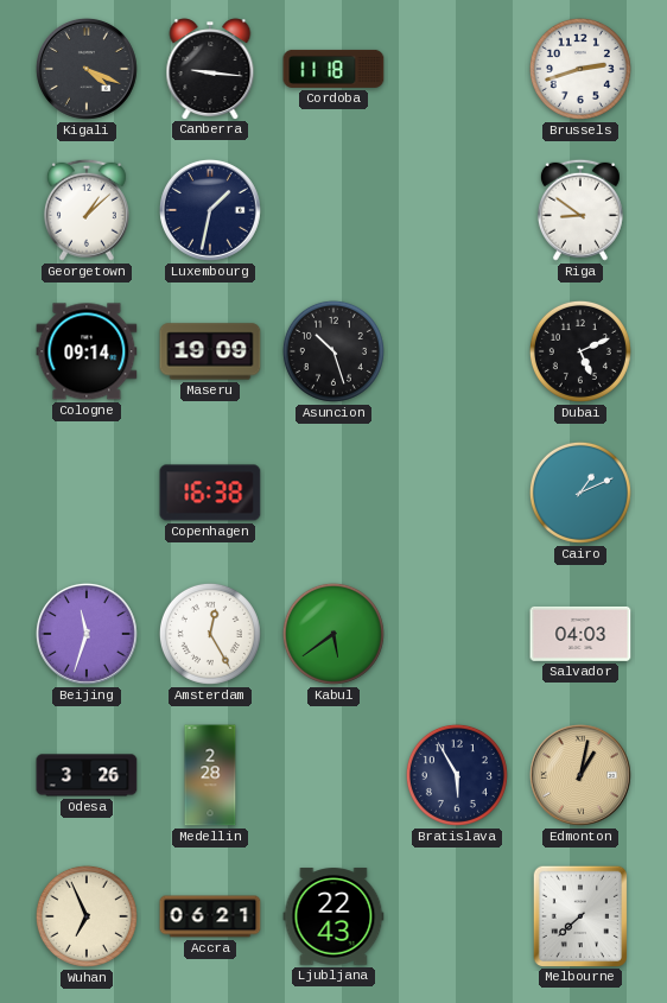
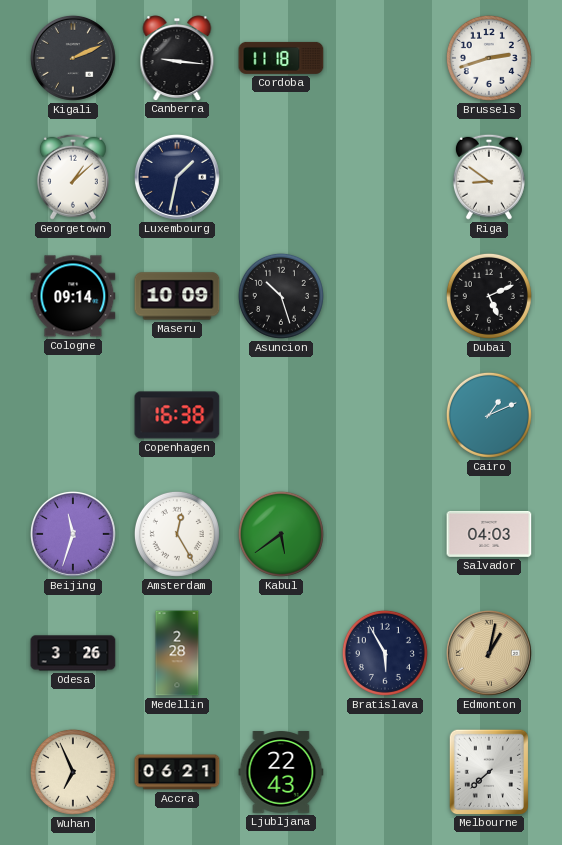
Kigali: 4:19 -> 2:11 (73, 58)
Maseru: 19:09 -> 10:09 (177, 296)
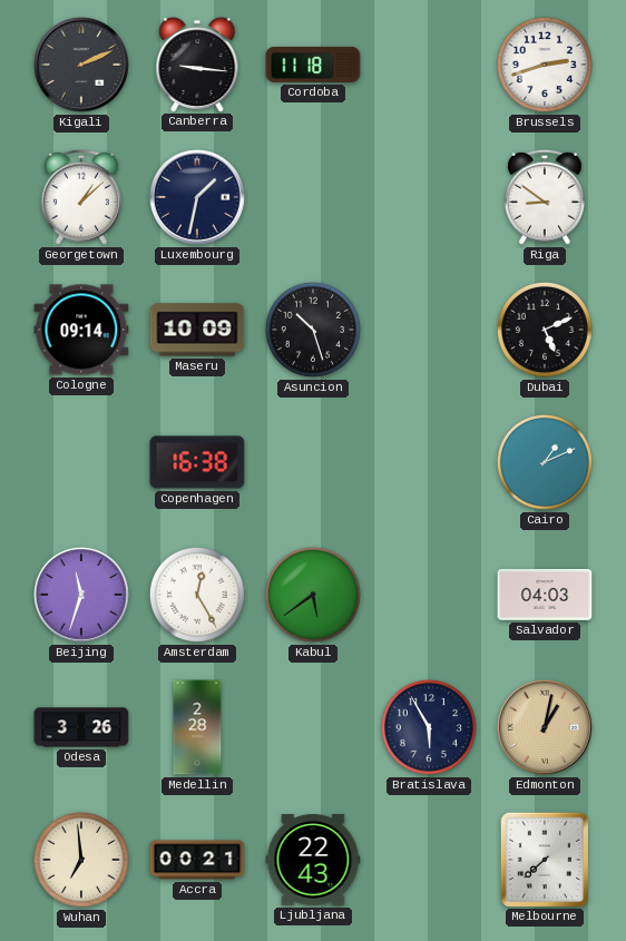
Wuhan: 6:56 -> 6:59 (81, 860)
Accra: 06:21 -> 00:21 (197, 860)
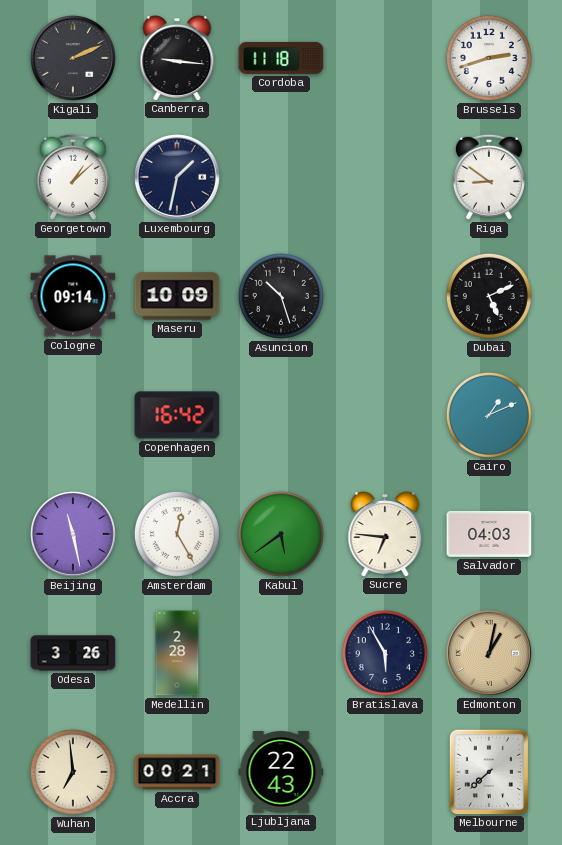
Copenhagen: 16:38 -> 16:42 (177, 415)
Beijing: 11:33 -> 11:28 (73, 534)
Sucre: none -> 6:46 (385, 534)
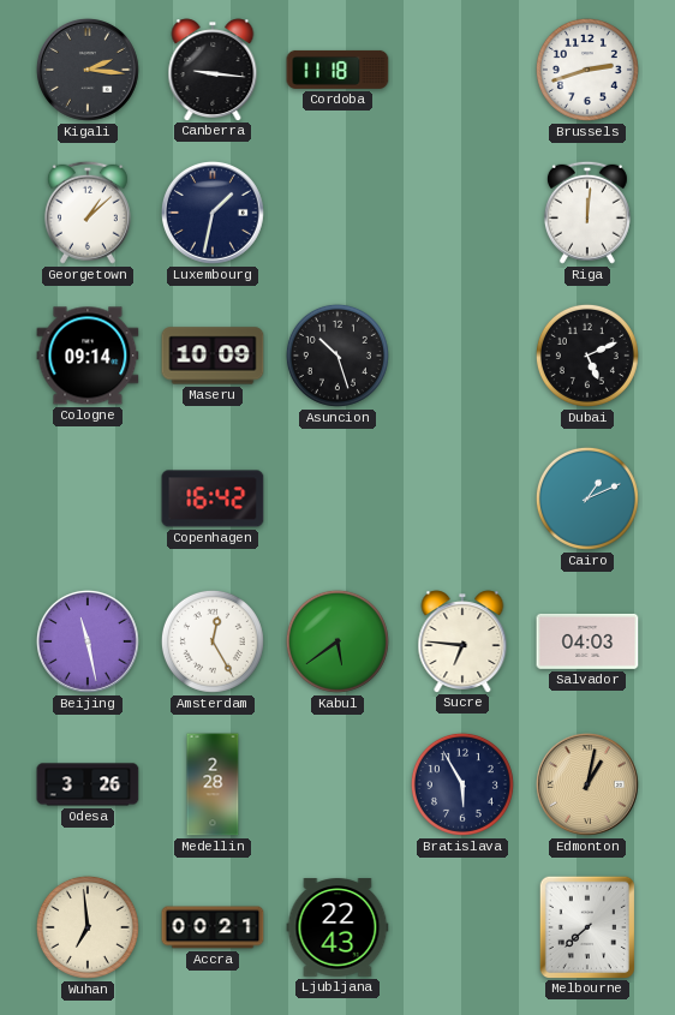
Kigali: 2:11 -> 2:16 (88, 70)
Riga: 8:51 -> 12:01 (587, 213)
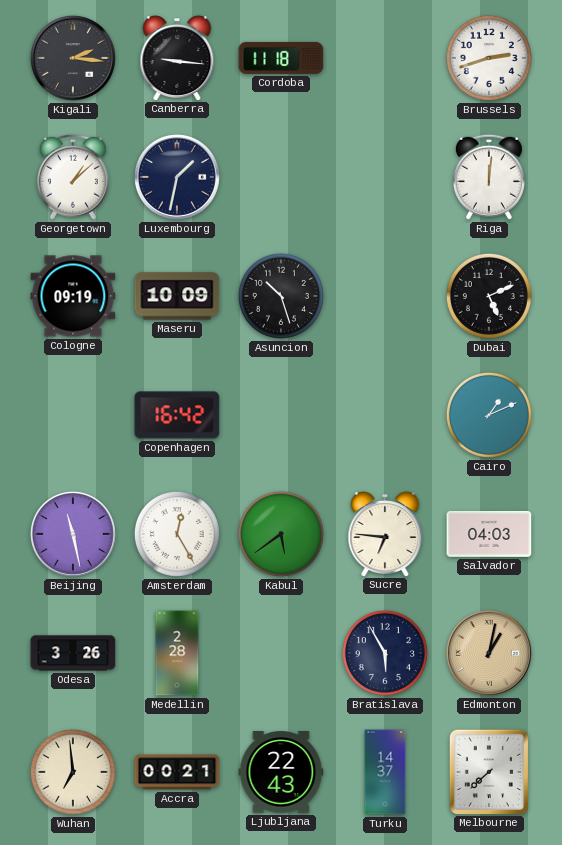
Cologne: 09:14 -> 09:19 (73, 296)
Turku: none -> 14:37 (385, 772)
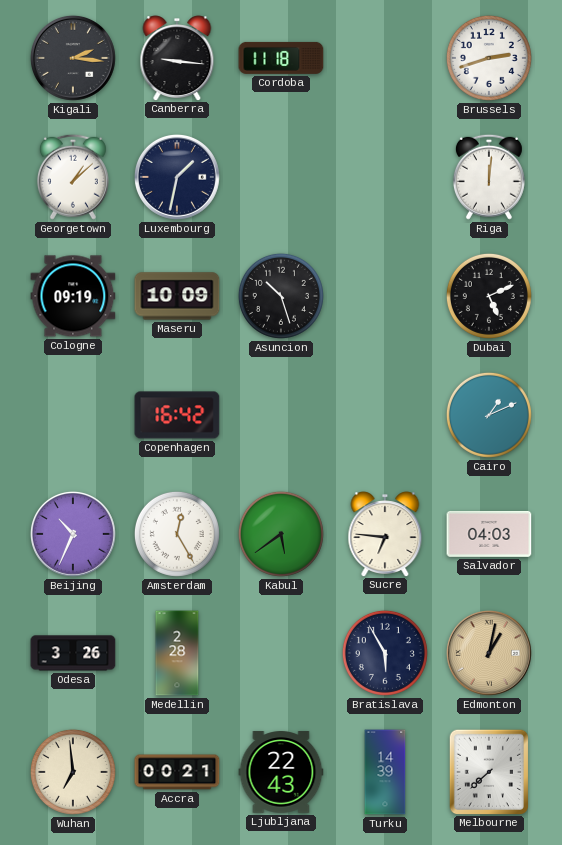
Beijing: 11:28 -> 10:34 (73, 534)
Turku: 14:37 -> 14:39 (385, 772)
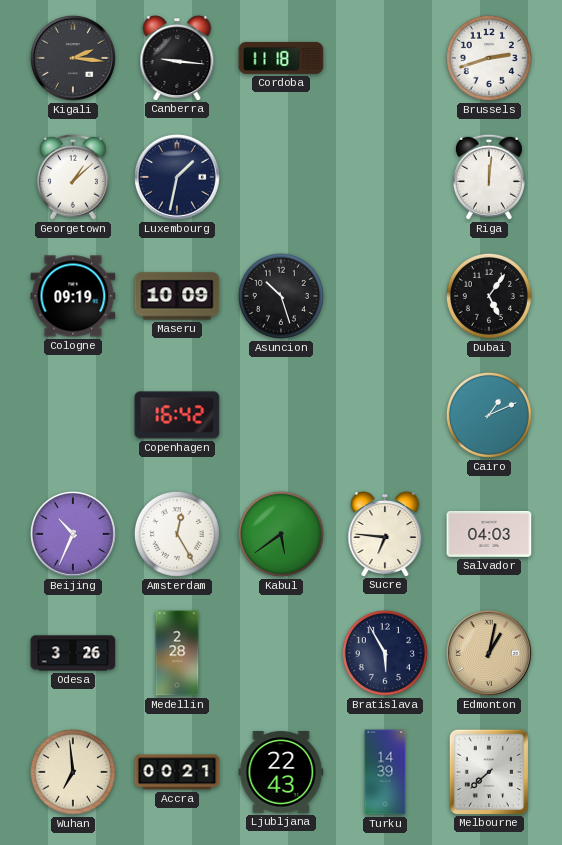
Dubai: 5:11 -> 5:06 (489, 296)
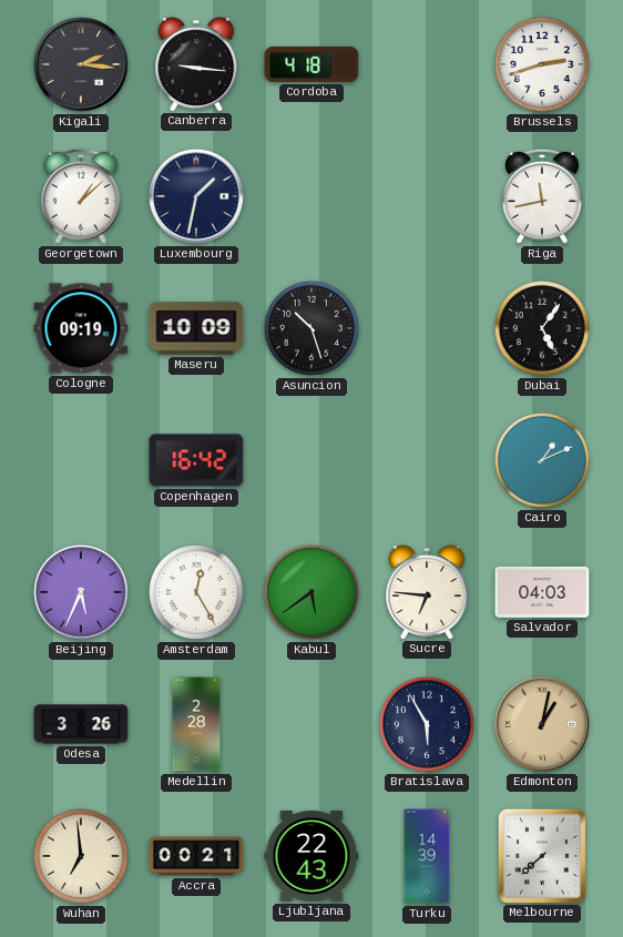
Cordoba: 11:18 -> 4:18 (311, 64)
Riga: 12:01 -> 11:43 (542, 196)
Beijing: 10:34 -> 5:34 (81, 592)
